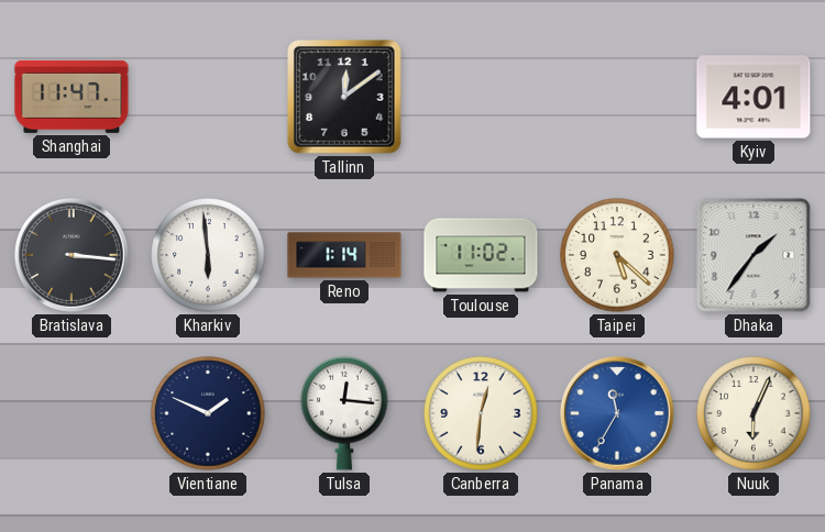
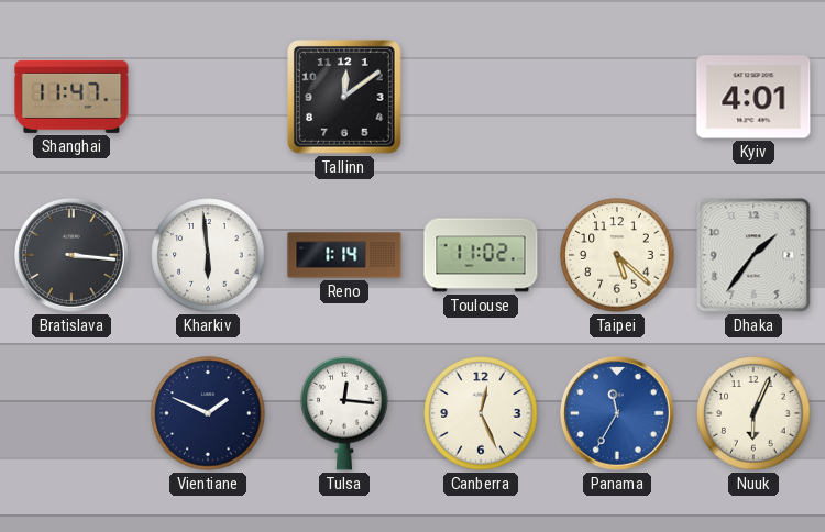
Canberra: 12:31 -> 12:26 (481, 413)
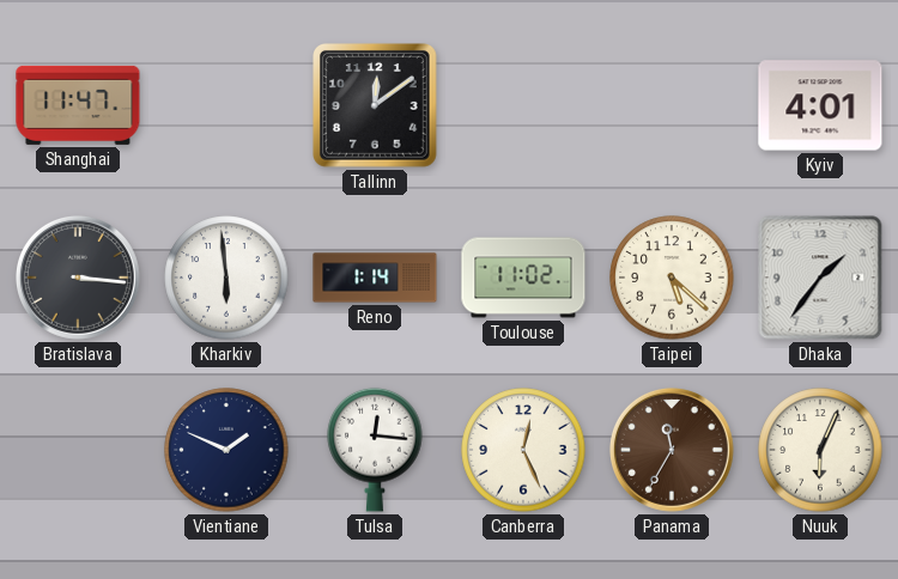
Panama dial: blue -> brown (672, 450)
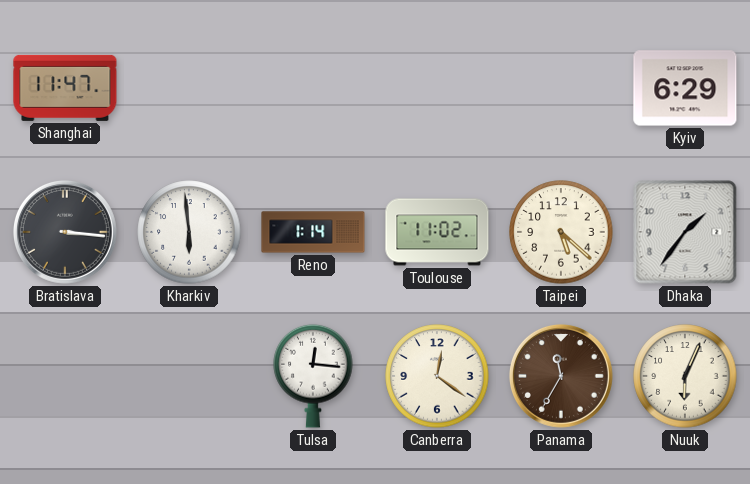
Tallinn: 12:09 -> none (376, 106)
Kyiv: 4:01 -> 6:29 (685, 88)
Vientiane: 1:49 -> none (226, 450)
Canberra: 12:26 -> 12:21 (437, 376)
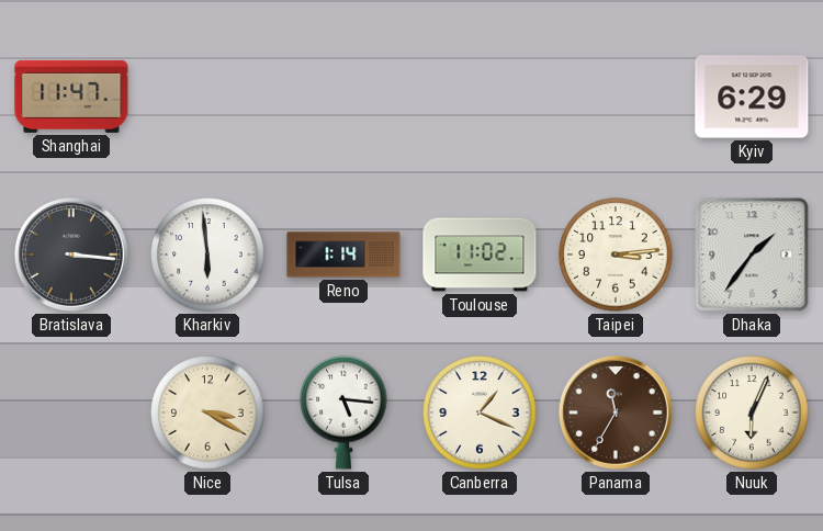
Taipei: 5:22 -> 3:14 (616, 255)
Nice: none -> 3:20 (207, 413)
Tulsa: 12:16 -> 5:16 (343, 413)
Canberra: 12:21 -> 1:19 (480, 413)
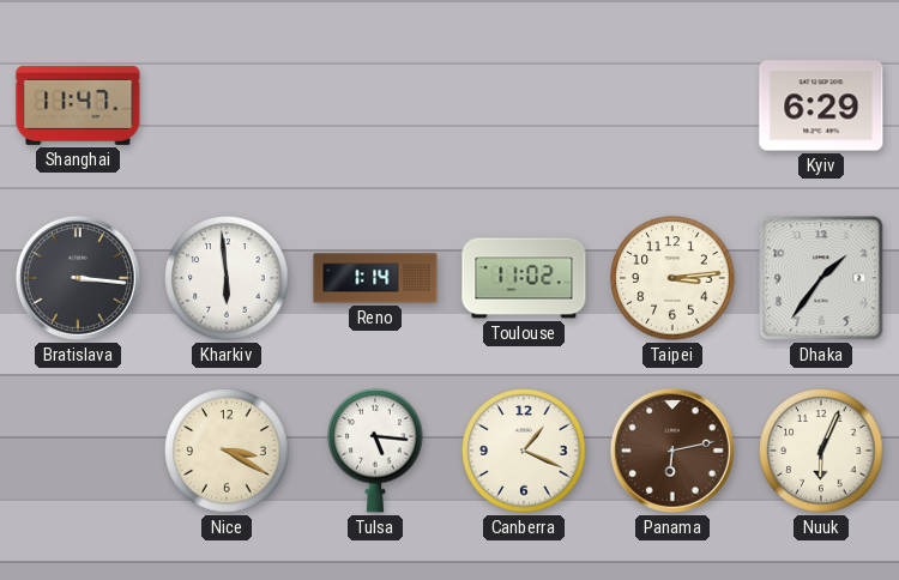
Panama: 11:35 -> 6:13 (672, 451)
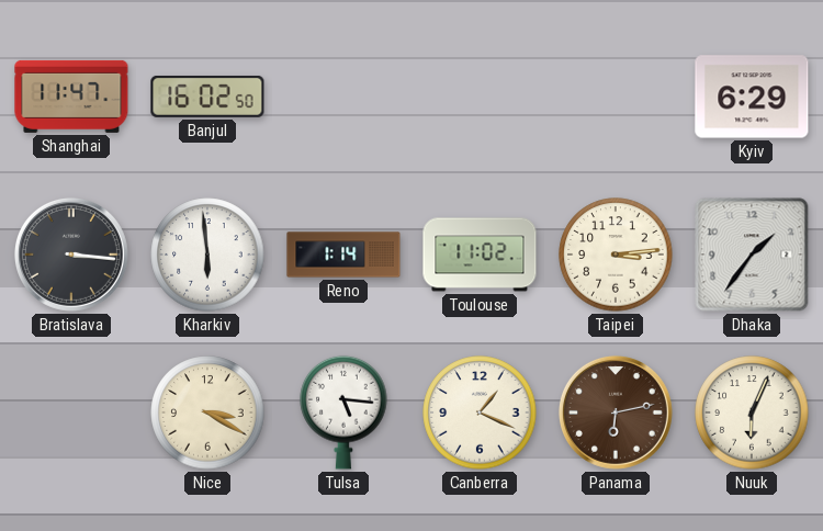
Banjul: none -> 16:02 (207, 97)
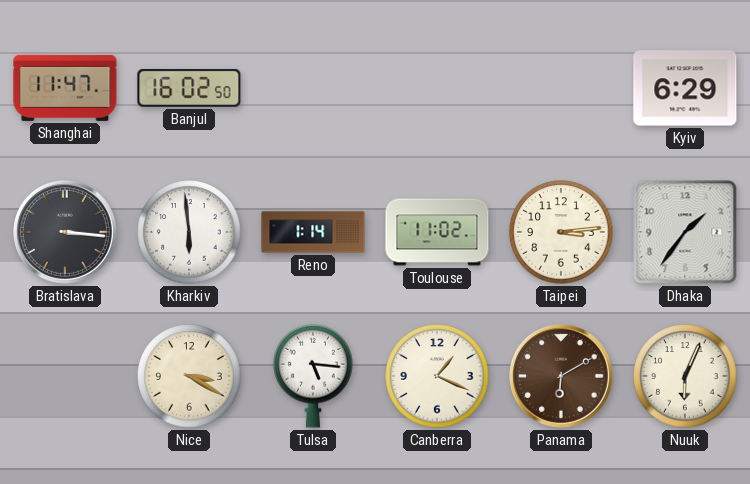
Panama: 6:13 -> 6:10 (561, 376)
